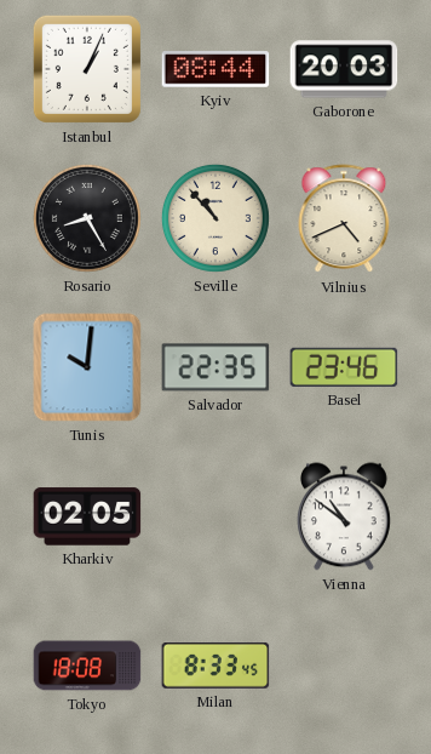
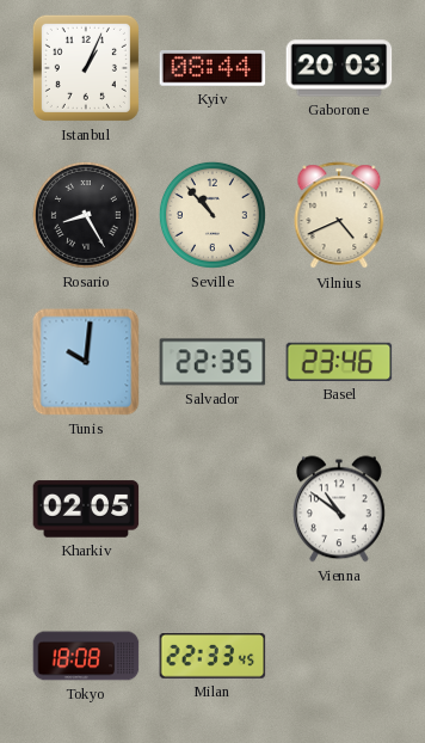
Milan: 8:33 -> 22:33 (213, 657)
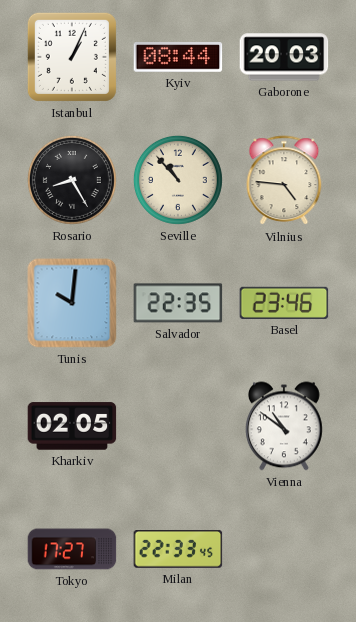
Vilnius: 4:41 -> 4:46 (284, 181)
Tokyo: 18:08 -> 17:27 (72, 549)
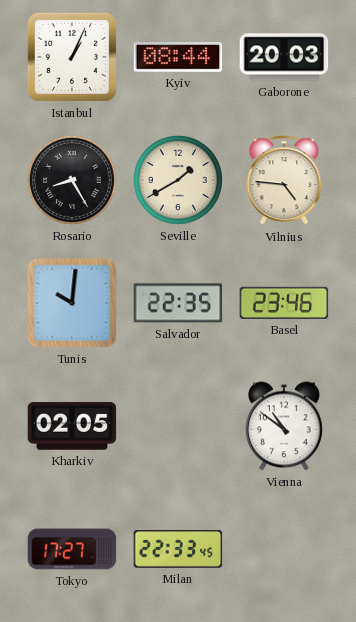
Seville: 10:53 -> 1:40 (178, 180)
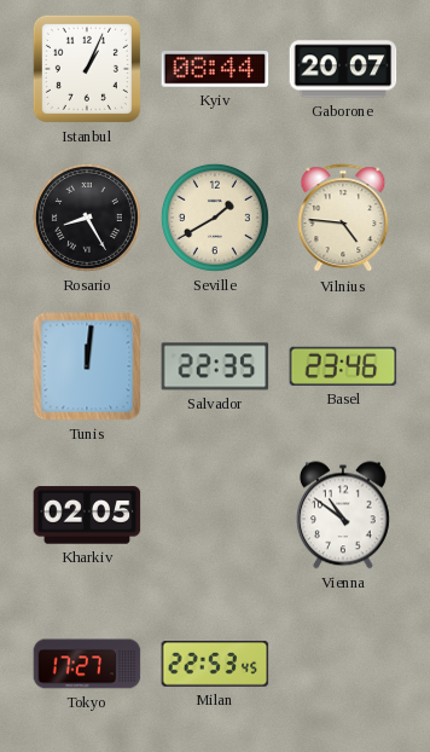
Gaborone: 20:03 -> 20:07 (343, 69)
Tunis: 10:01 -> 12:01 (87, 366)
Milan: 22:33 -> 22:53 (215, 665)
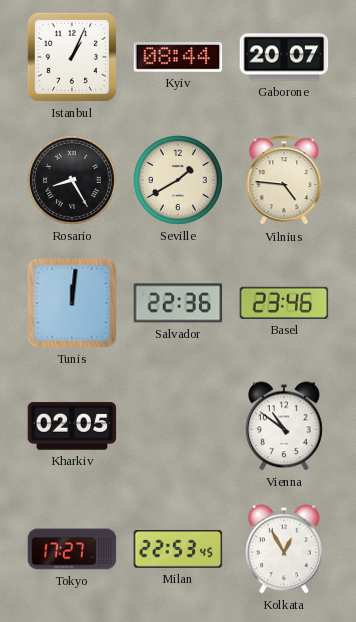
Salvador: 22:35 -> 22:36 (178, 303)
Kolkata: none -> 12:55 (284, 549)
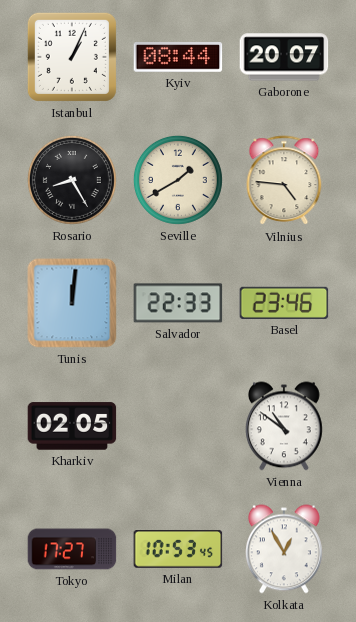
Salvador: 22:36 -> 22:33 (178, 303)
Milan: 22:53 -> 10:53 (178, 550)
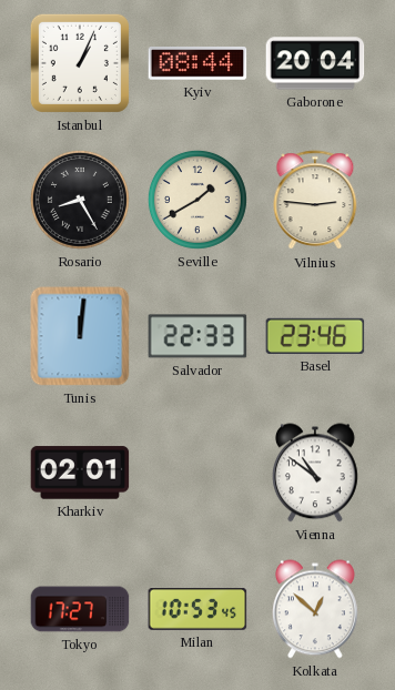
Gaborone: 20:07 -> 20:04 (315, 63)
Vilnius: 4:46 -> 2:46 (315, 201)
Kharkiv: 02:05 -> 02:01 (80, 473)
Kolkata: 12:55 -> 12:52 (315, 609)
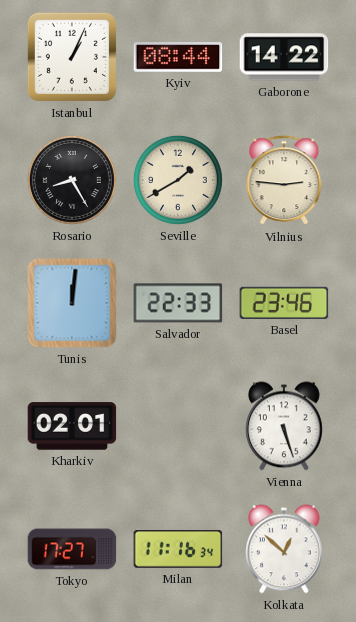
Gaborone: 20:04 -> 14:22 (284, 57)
Vienna: 10:51 -> 5:27 (284, 426)
Milan: 10:53 -> 11:16 (178, 550)
